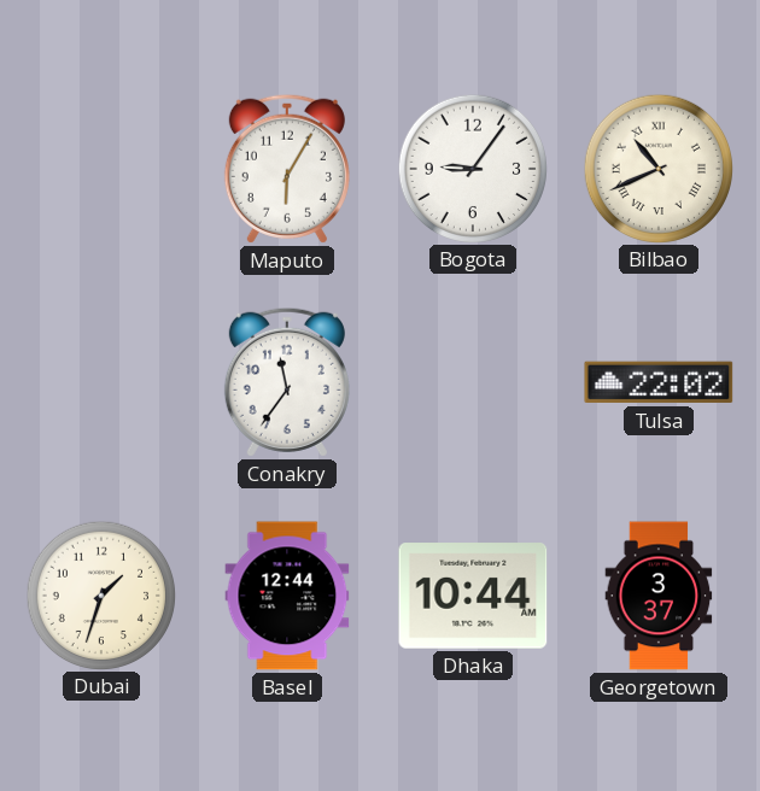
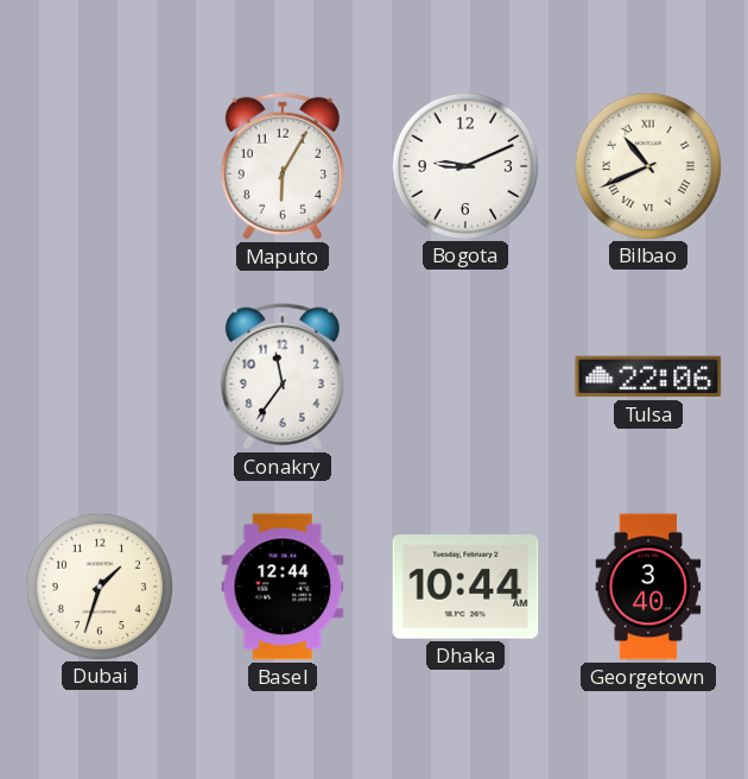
Bogota: 9:06 -> 9:11 (464, 165)
Tulsa: 22:02 -> 22:06 (648, 376)
Georgetown: 3:37 -> 3:40 (648, 587)
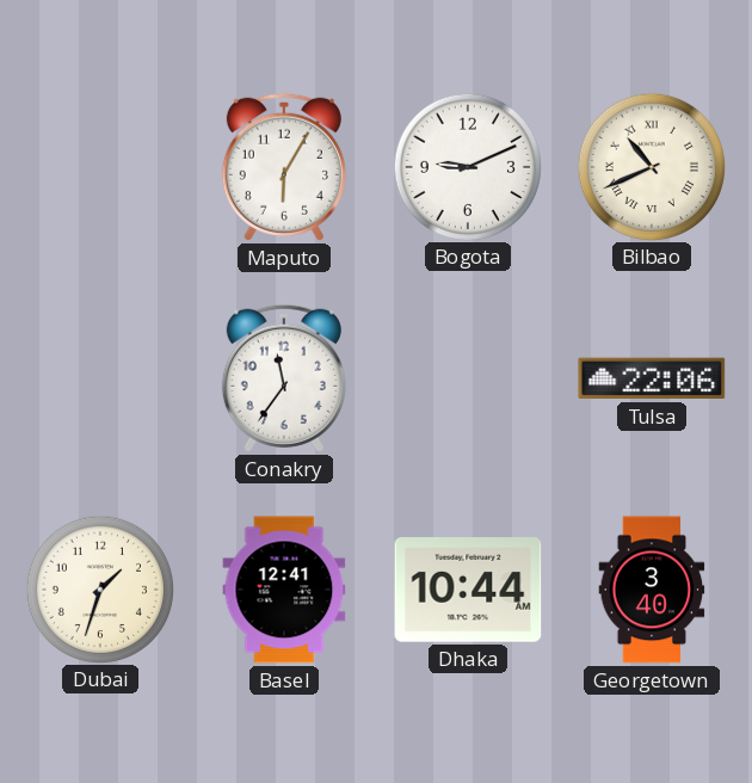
Basel: 12:44 -> 12:41 (284, 590)
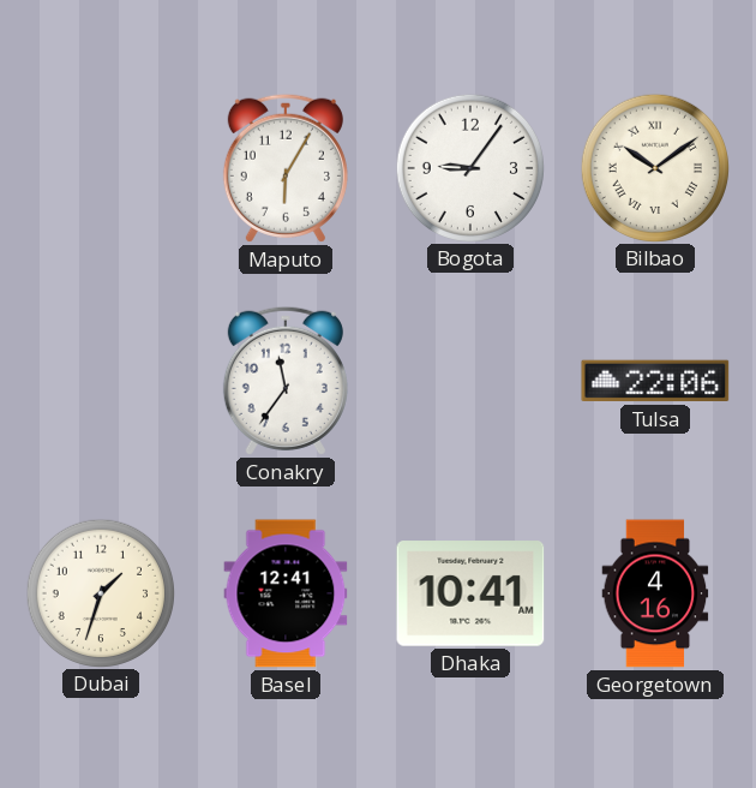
Bogota: 9:11 -> 9:06 (469, 167)
Bilbao: 10:41 -> 10:09 (654, 167)
Dhaka: 10:44 -> 10:41 (470, 593)
Georgetown: 3:40 -> 4:16 (655, 593)
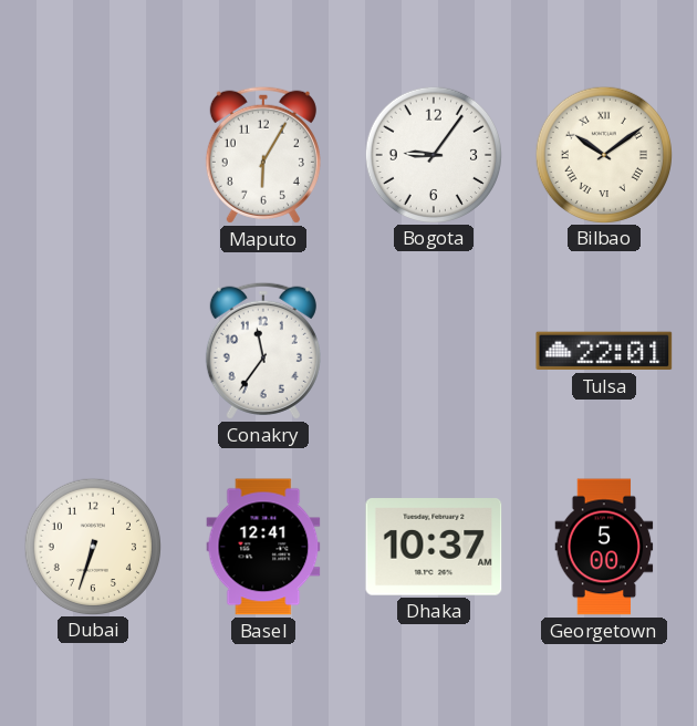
Tulsa: 22:06 -> 22:01 (604, 351)
Dubai: 1:33 -> 6:33 (92, 546)
Dhaka: 10:41 -> 10:37 (434, 547)
Georgetown: 4:16 -> 5:00 (604, 547)
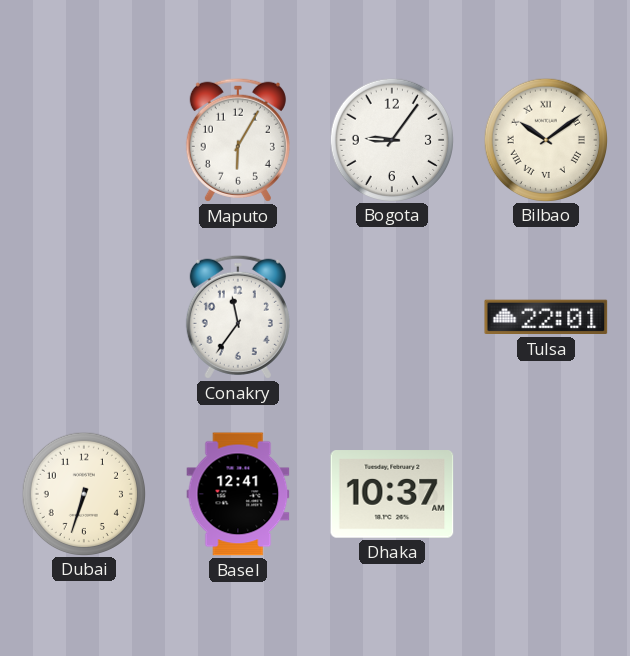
Georgetown: 5:00 -> none (604, 547)
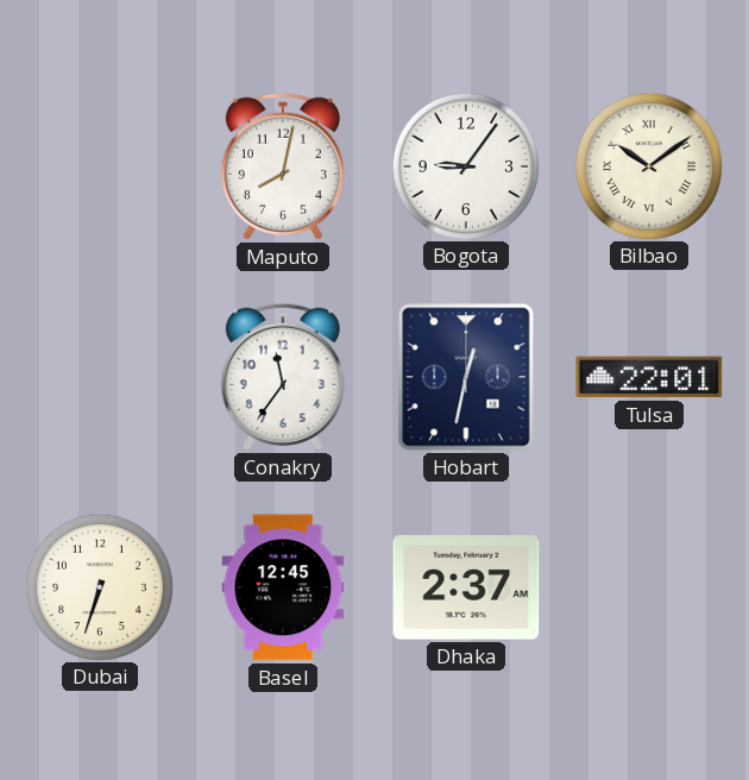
Maputo: 6:05 -> 8:02 (283, 166)
Hobart: none -> 12:32 (466, 377)
Basel: 12:41 -> 12:45 (283, 587)
Dhaka: 10:37 -> 2:37 (466, 587)
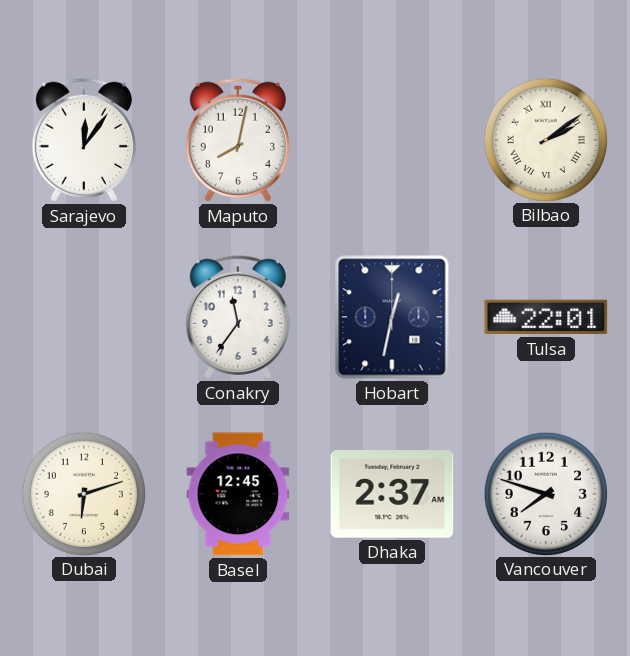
Sarajevo: none -> 12:06 (84, 140)
Bogota: 9:06 -> none (465, 165)
Bilbao: 10:09 -> 2:09 (545, 139)
Dubai: 6:33 -> 6:12 (83, 493)
Vancouver: none -> 7:48 (545, 493)
